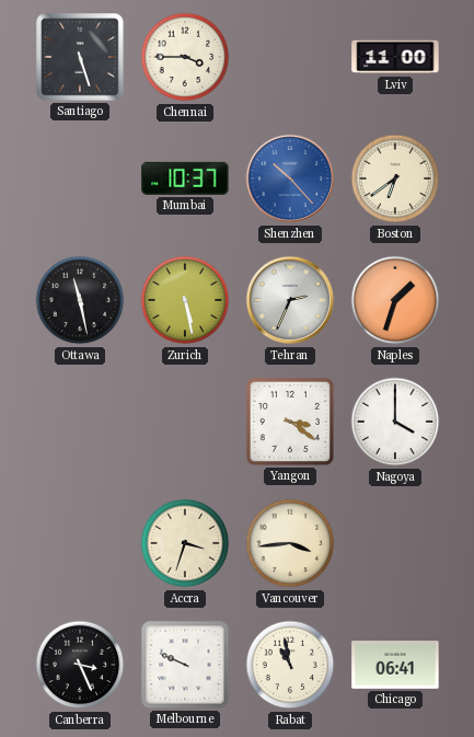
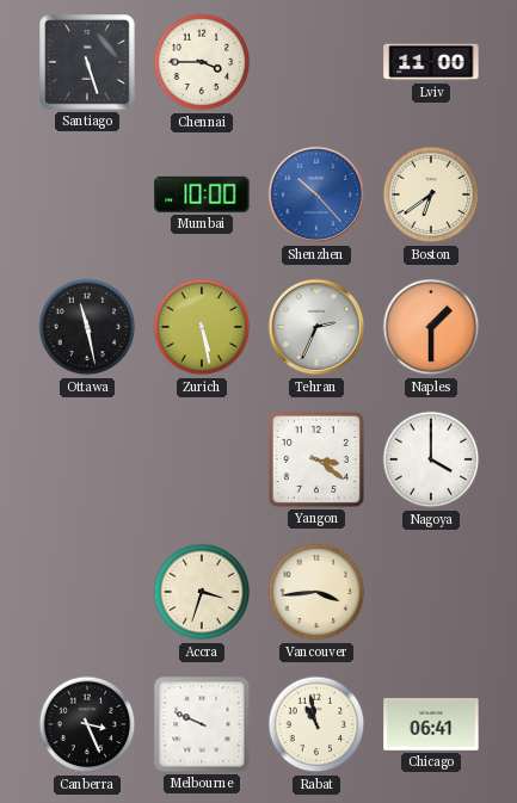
Mumbai: 10:37 -> 10:00 (202, 194)
Naples: 1:33 -> 1:30 (431, 327)
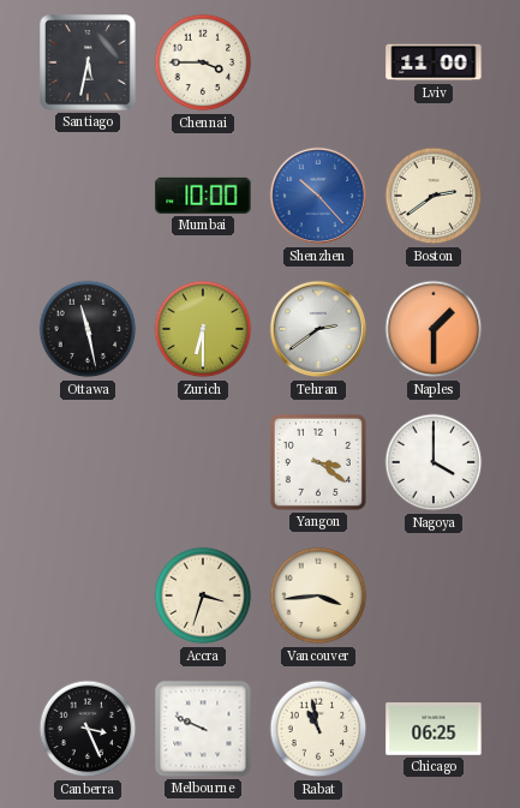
Santiago: 5:27 -> 5:32 (89, 64)
Boston: 6:39 -> 2:39 (434, 196)
Zurich: 5:28 -> 6:30 (203, 329)
Tehran: 2:34 -> 2:39 (318, 329)
Chicago: 06:41 -> 06:25 (434, 730)
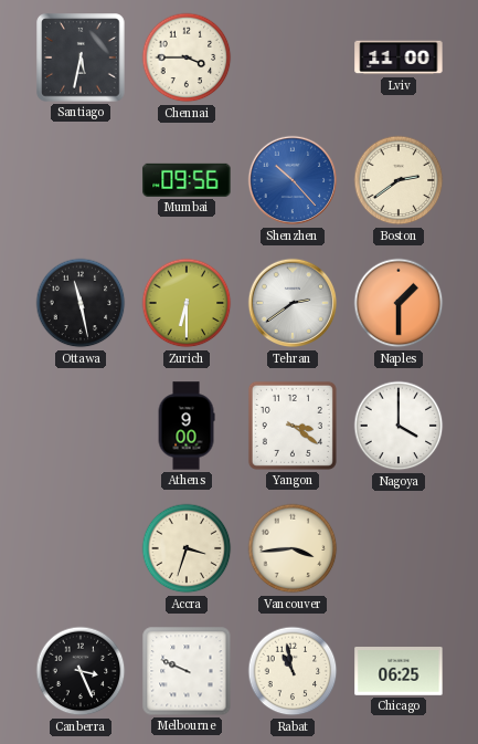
Mumbai: 10:00 -> 09:56 (187, 180)
Athens: none -> 9:00 (187, 426)
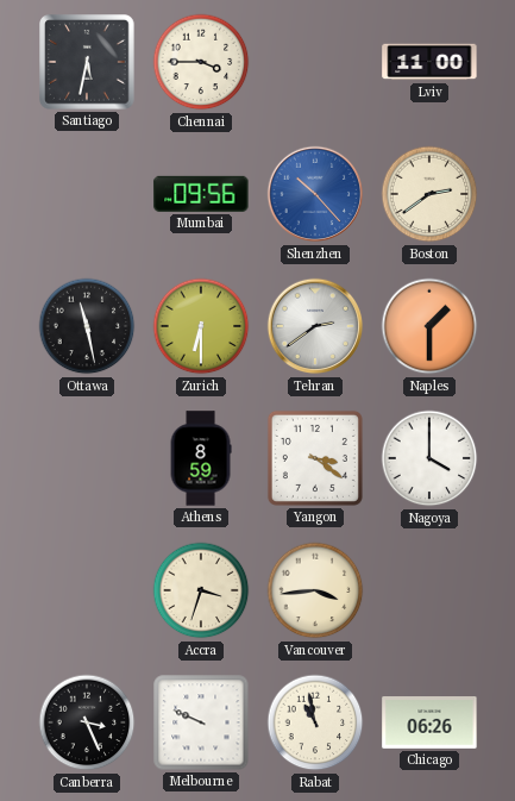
Athens: 9:00 -> 8:59 (201, 458)
Chicago: 06:25 -> 06:26 (429, 724)
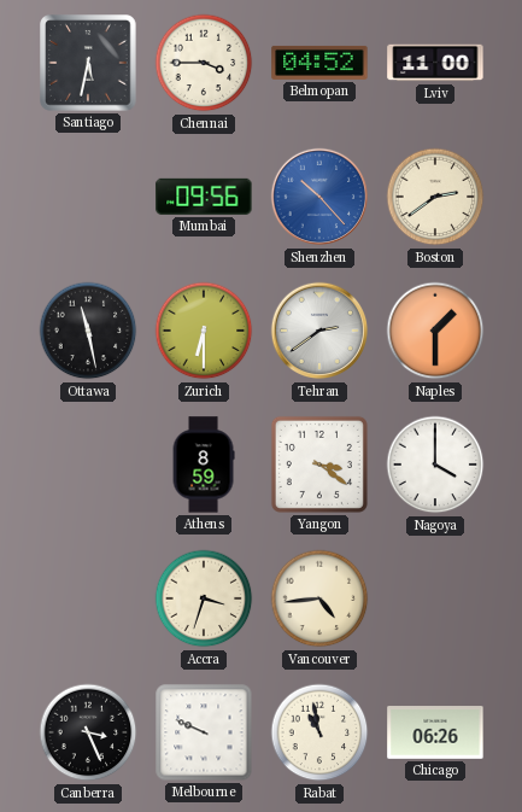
Belmopan: none -> 04:52 (319, 63)
Vancouver: 3:44 -> 4:44 (319, 598)
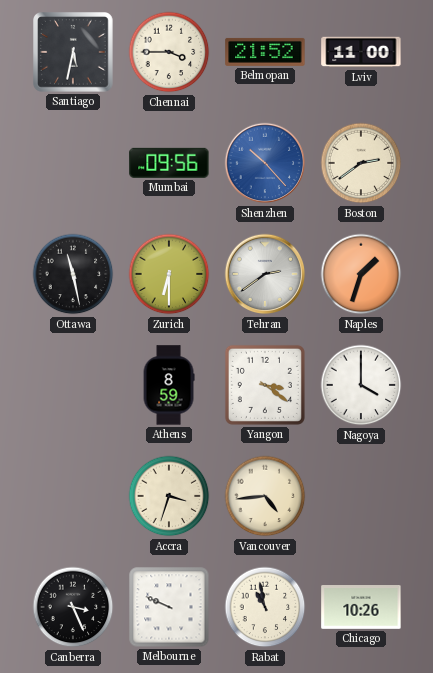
Belmopan: 04:52 -> 21:52 (265, 52)
Naples: 1:30 -> 1:33 (361, 274)
Chicago: 06:26 -> 10:26 (361, 608)
